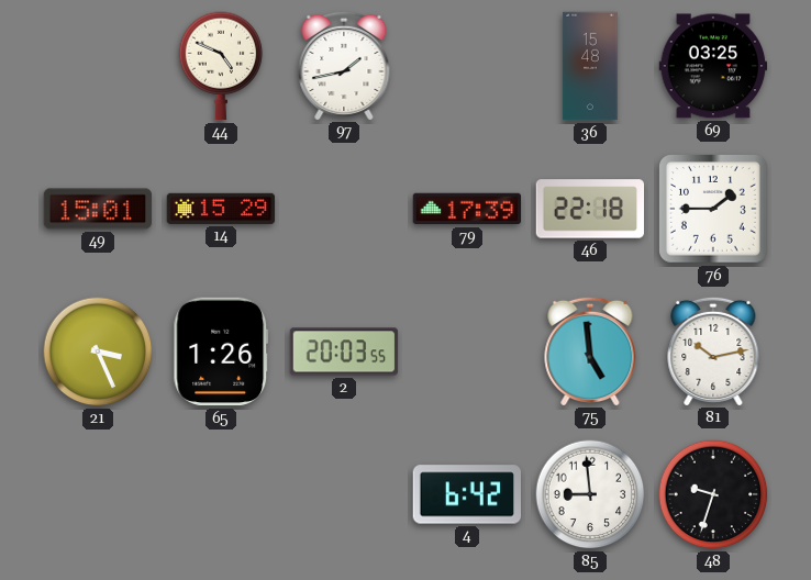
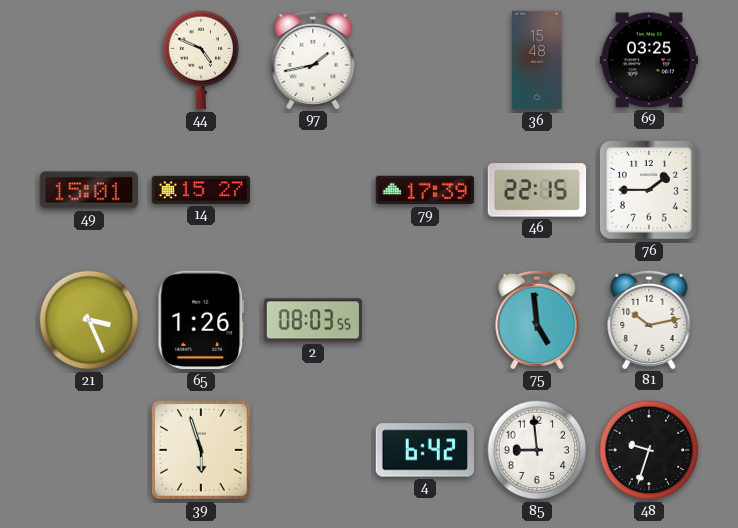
14: 15:29 -> 15:27 (201, 190)
46: 22:18 -> 22:15 (537, 190)
2: 20:03 -> 08:03 (313, 320)
39: none -> 5:57 (201, 450)
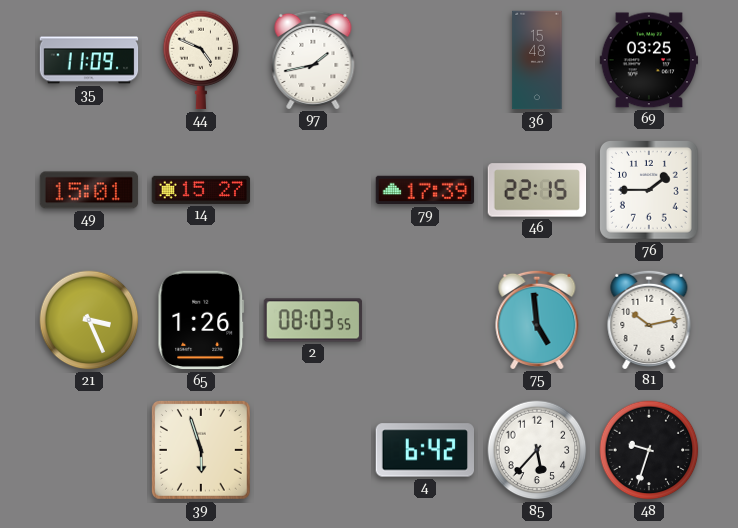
35: none -> 11:09 (89, 60)
85: 8:59 -> 5:37 (537, 450)
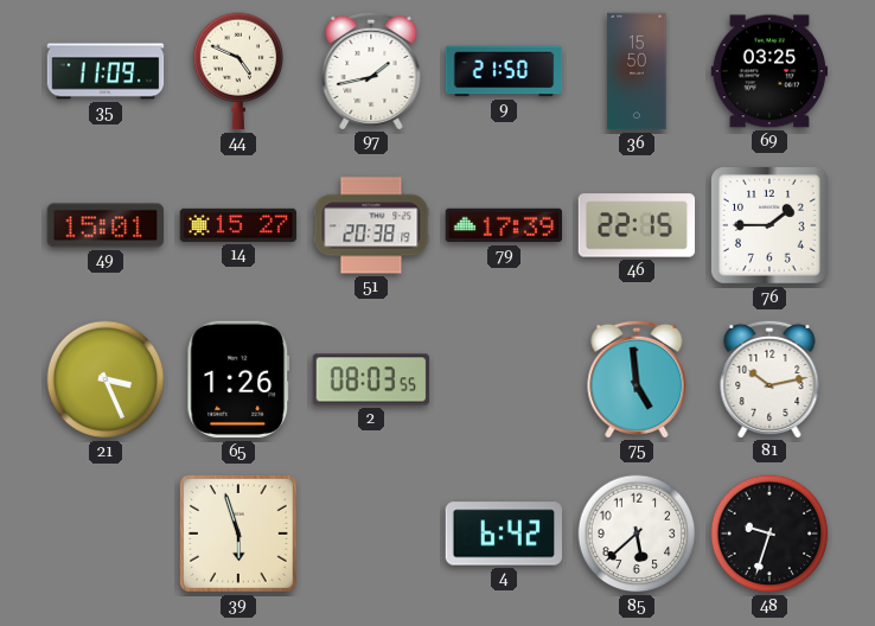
9: none -> 21:50 (504, 71)
36: 15:48 -> 15:50 (637, 71)
51: none -> 20:38 (371, 225)
85: 5:37 -> 5:38 (637, 534)
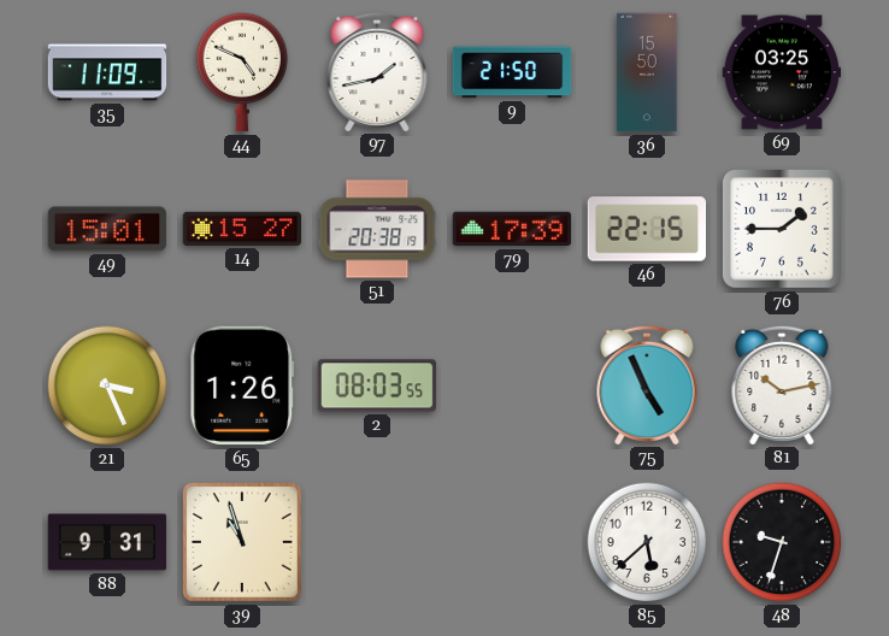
75: 4:59 -> 4:56 (647, 384)
88: none -> 9:31 (107, 542)
39: 5:57 -> 10:57 (242, 542)
4: 6:42 -> none (503, 534)
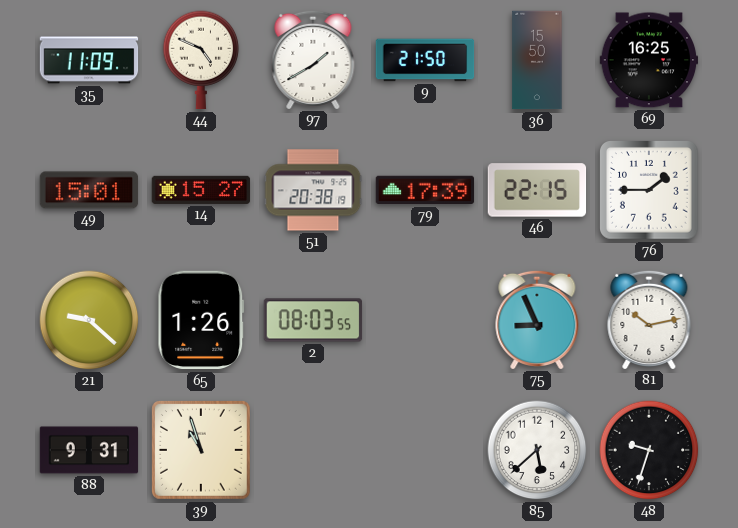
97: 1:43 -> 1:40 (313, 59)
69: 03:25 -> 16:25 (649, 60)
21: 3:26 -> 9:22 (89, 320)
75: 4:56 -> 8:56 (537, 319)
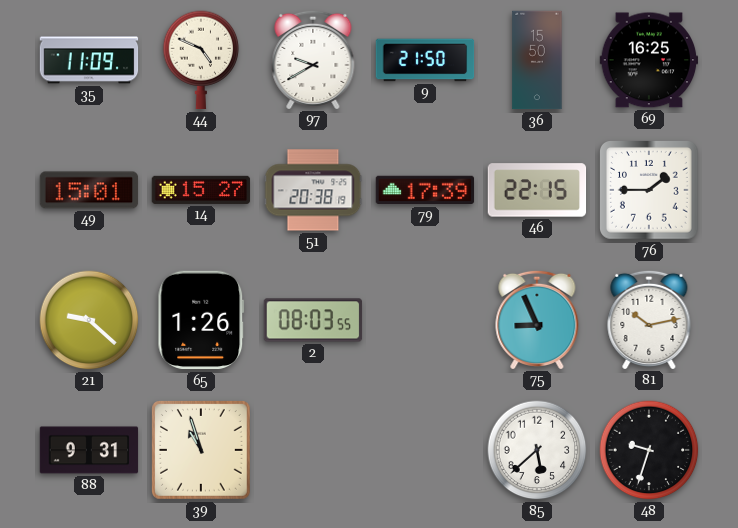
97: 1:40 -> 9:40 (313, 59)
